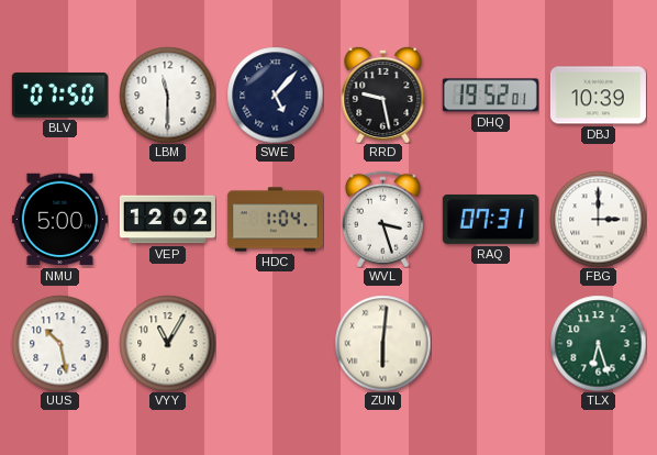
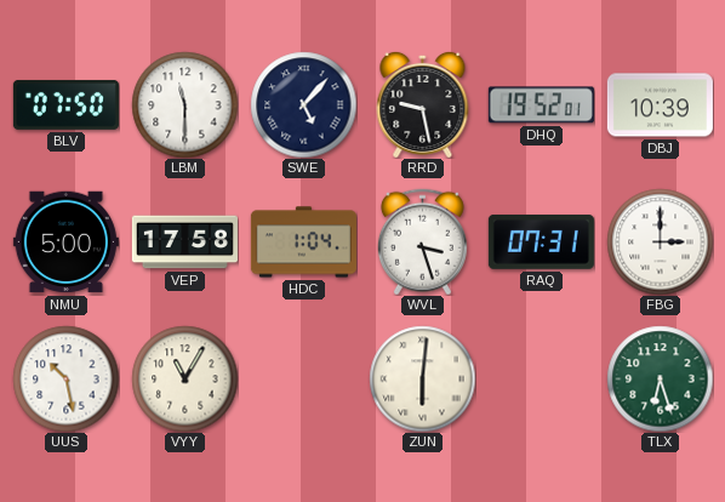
VEP: 12:02 -> 17:58 (184, 243)
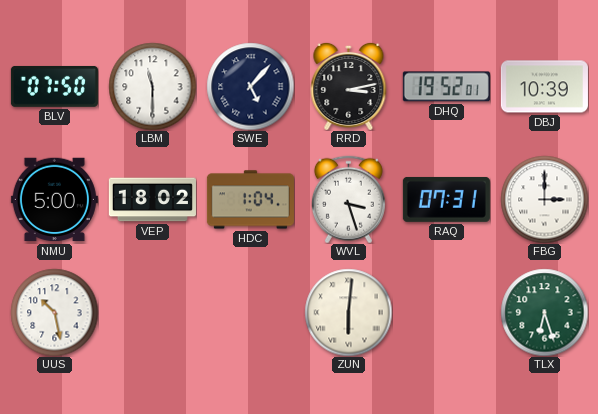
RRD: 9:28 -> 3:13 (349, 86)
VEP: 17:58 -> 18:02 (152, 200)
VYY: 11:05 -> none (184, 378)
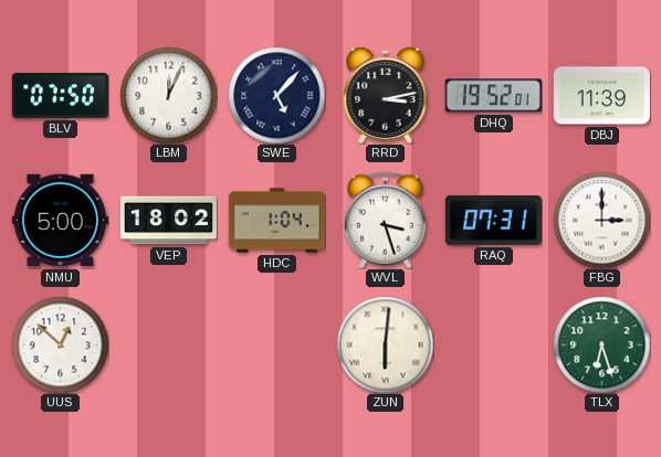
LBM: 11:30 -> 12:04 (168, 95)
DBJ: 10:39 -> 11:39 (601, 96)
UUS: 10:28 -> 12:52 (60, 344)
